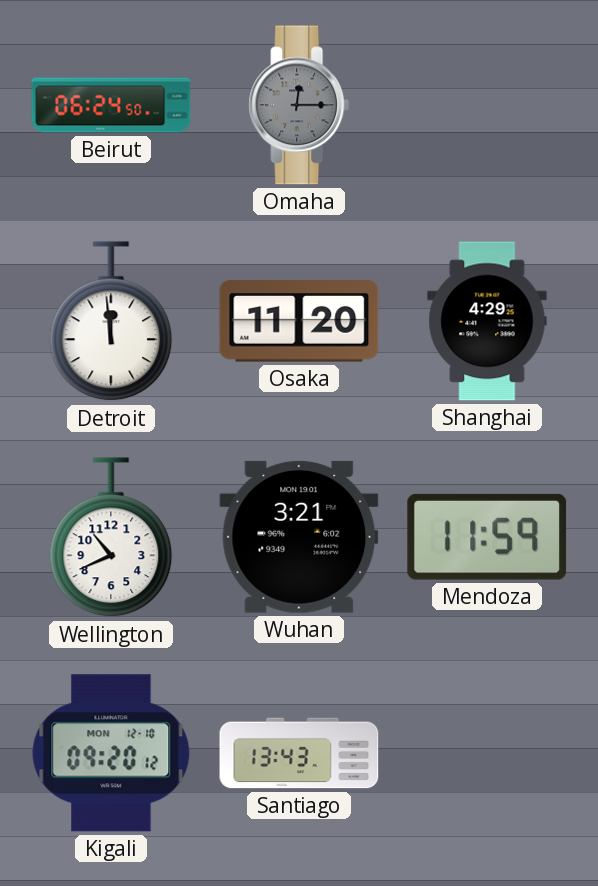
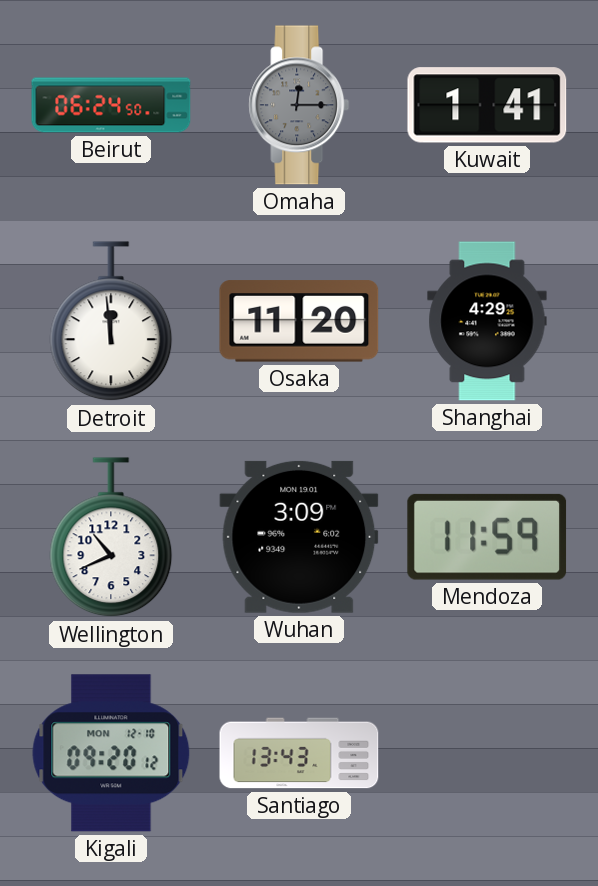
Kuwait: none -> 1:41 (487, 105)
Wuhan: 3:21 -> 3:09 (299, 537)
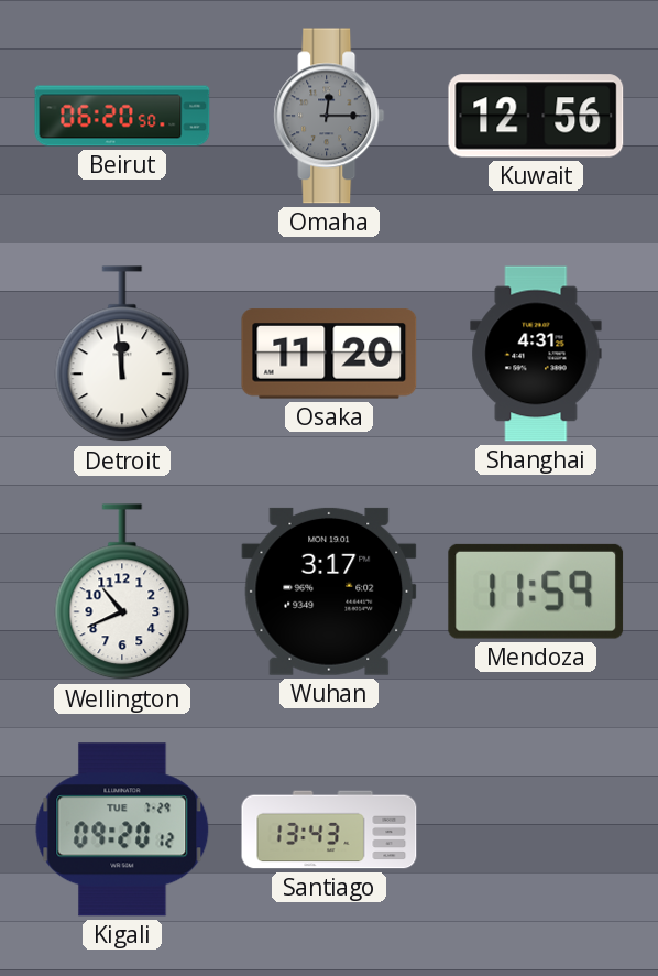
Beirut: 06:24 -> 06:20 (122, 116)
Kuwait: 1:41 -> 12:56 (536, 116)
Shanghai: 4:29 -> 4:31 (536, 354)
Wuhan: 3:09 -> 3:17 (329, 592)
Kigali date: MON 12-10 -> TUE 7-29 (122, 829)
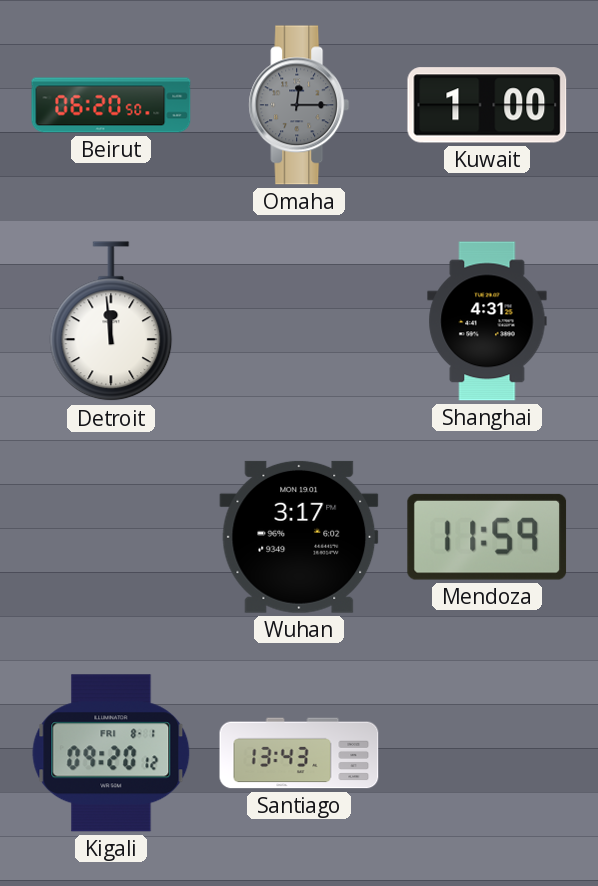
Kuwait: 12:56 -> 1:00 (487, 105)
Osaka: 11:20 -> none (329, 354)
Wellington: 10:41 -> none (122, 593)
Kigali date: TUE 7-29 -> FRI 8-1 (111, 753)
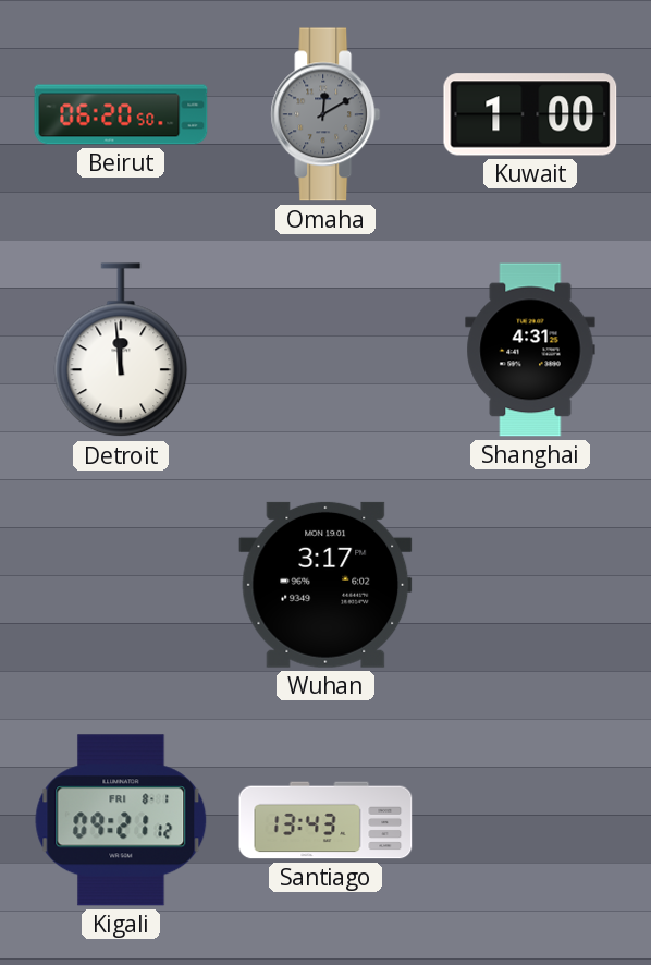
Omaha: 12:15 -> 12:10 (325, 114)
Mendoza: 11:59 -> none (487, 537)
Kigali: 09:20 -> 09:21 (121, 820)
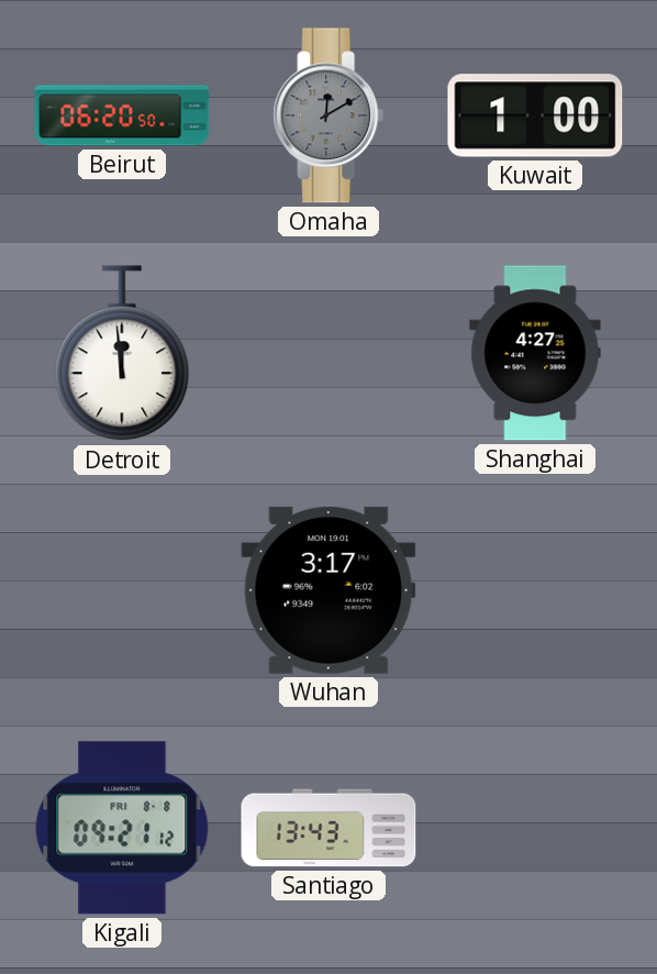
Shanghai: 4:31 -> 4:27 (535, 353)
Kigali date: FRI 8-1 -> FRI 8-8 (122, 828)
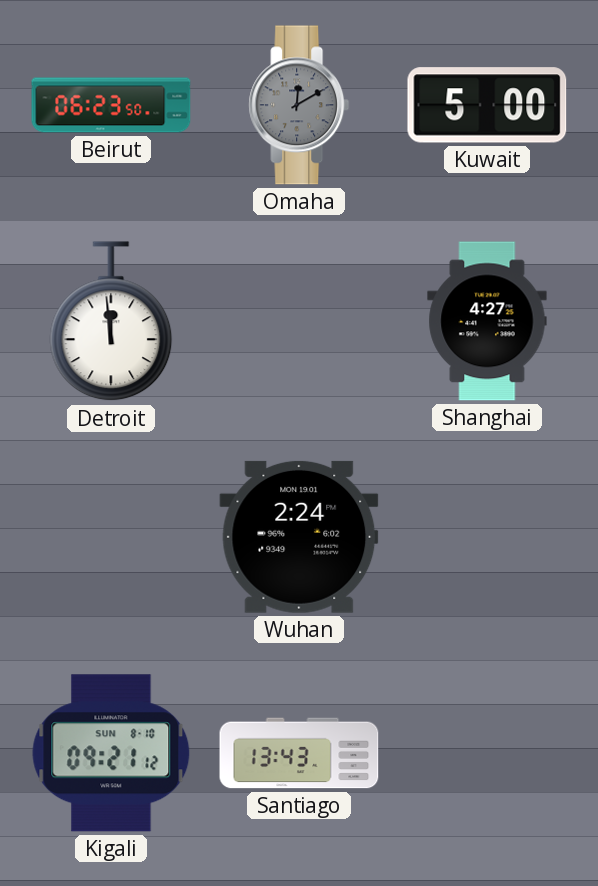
Beirut: 06:20 -> 06:23 (111, 105)
Kuwait: 1:00 -> 5:00 (487, 105)
Wuhan: 3:17 -> 2:24 (299, 537)
Kigali date: FRI 8-8 -> SUN 8-10 (111, 753)
